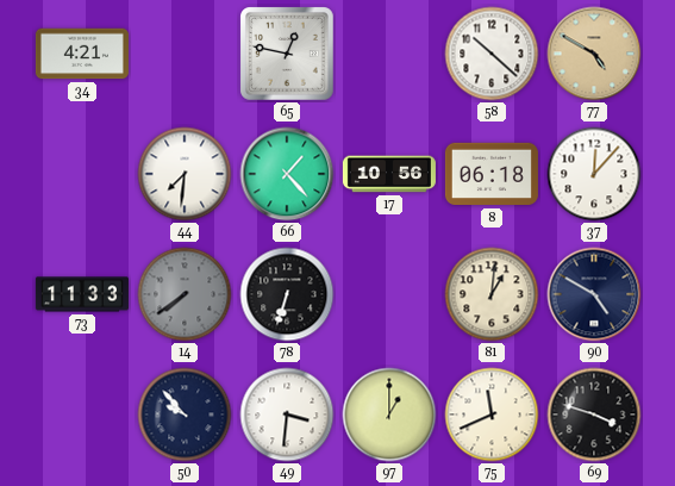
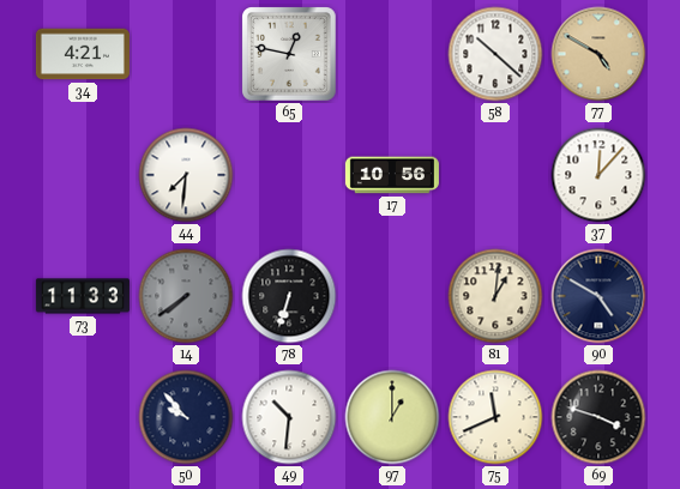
66: 1:23 -> none (287, 174)
8: 06:18 -> none (492, 174)
49: 3:31 -> 10:31 (289, 417)
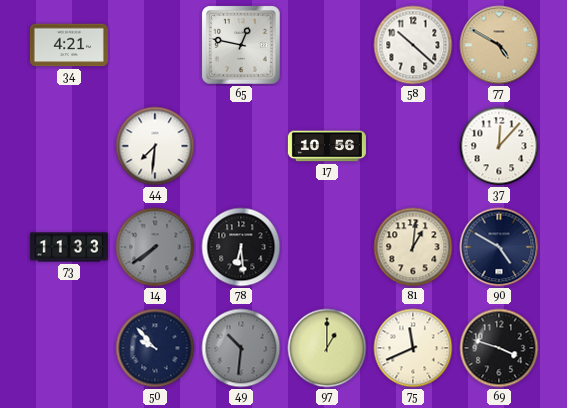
78: 6:33 -> 6:29 (241, 247)
49 dial: white -> grey (241, 348)
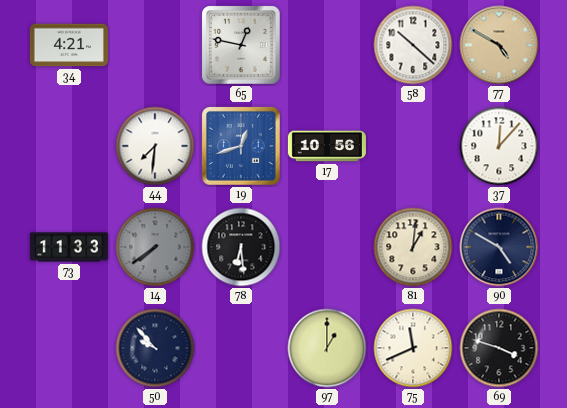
19: none -> 12:42 (242, 147)
49: 10:31 -> none (241, 348)
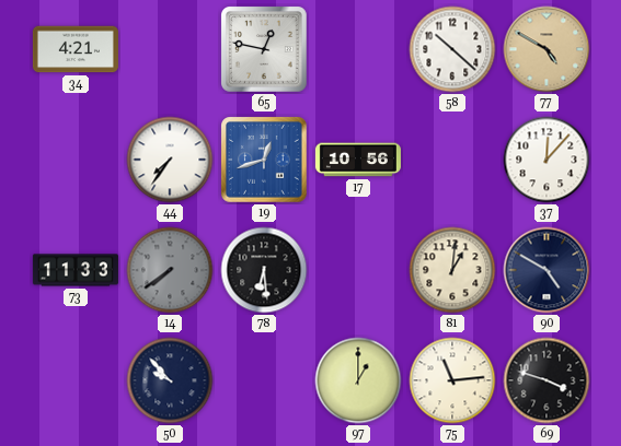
44: 7:31 -> 7:36 (170, 160)
75: 11:41 -> 11:14 (452, 380)
